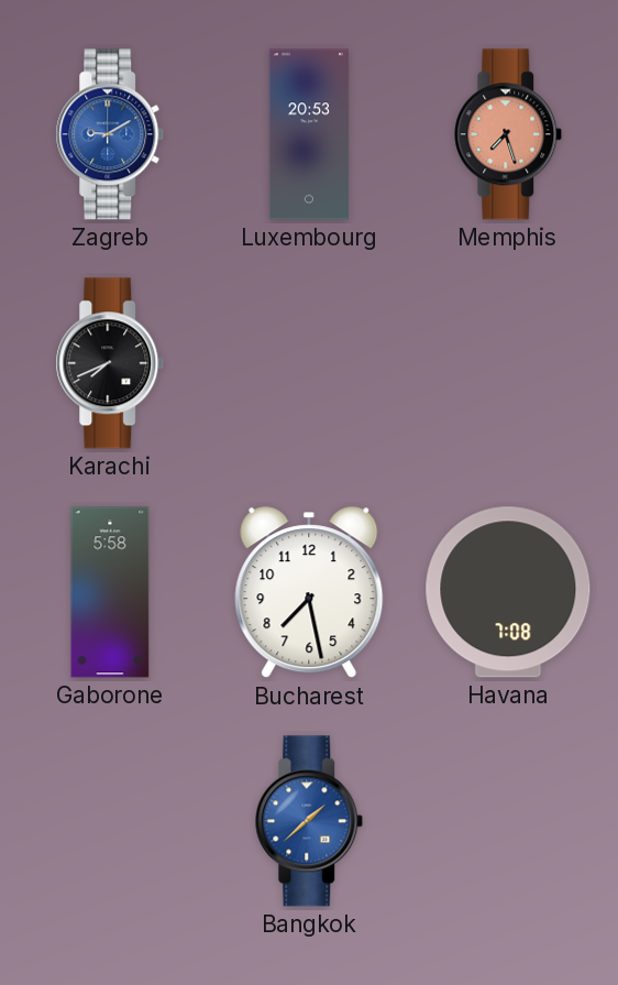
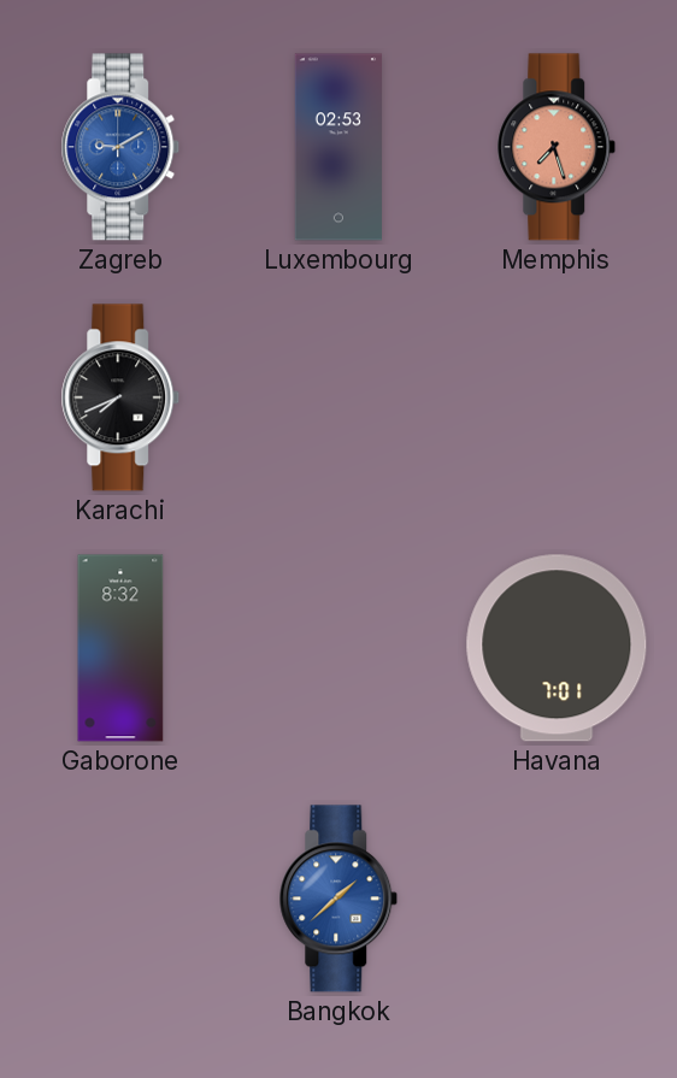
Luxembourg: 20:53 -> 02:53 (338, 147)
Gaborone: 5:58 -> 8:32 (120, 648)
Bucharest: 7:28 -> none (309, 593)
Havana: 7:08 -> 7:01 (557, 648)
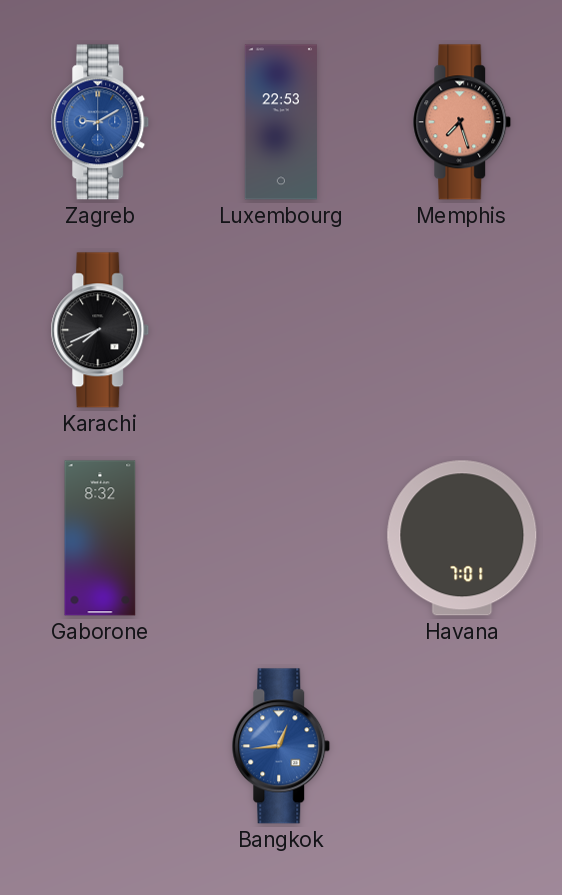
Luxembourg: 02:53 -> 22:53 (281, 122)
Bangkok: 1:38 -> 12:44 (281, 746)
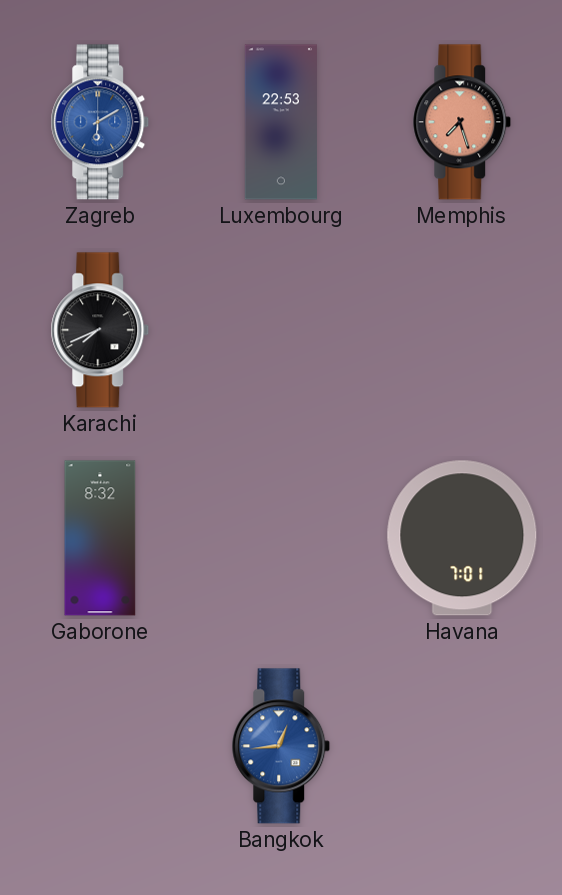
Zagreb: 9:10 -> 6:10 (100, 122)
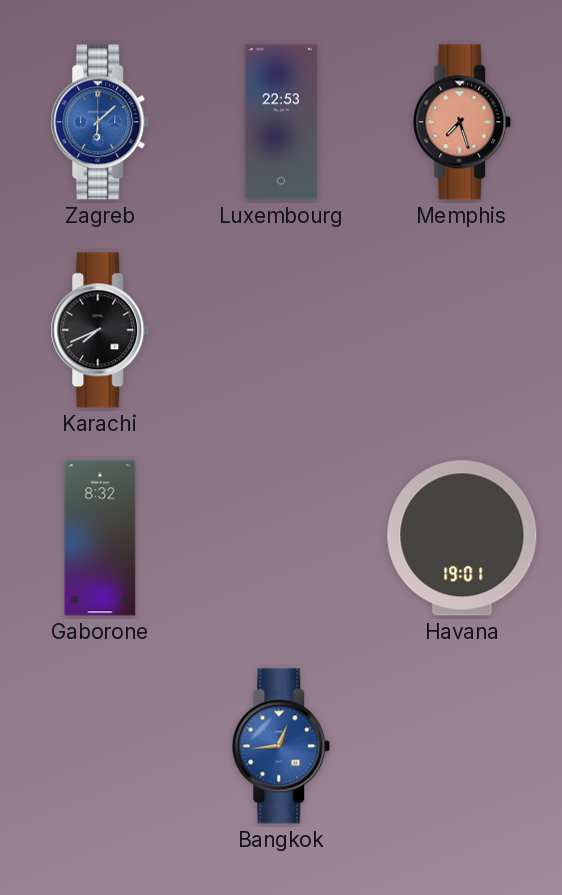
Zagreb: 6:10 -> 6:08 (100, 122)
Havana: 7:01 -> 19:01 (462, 538)
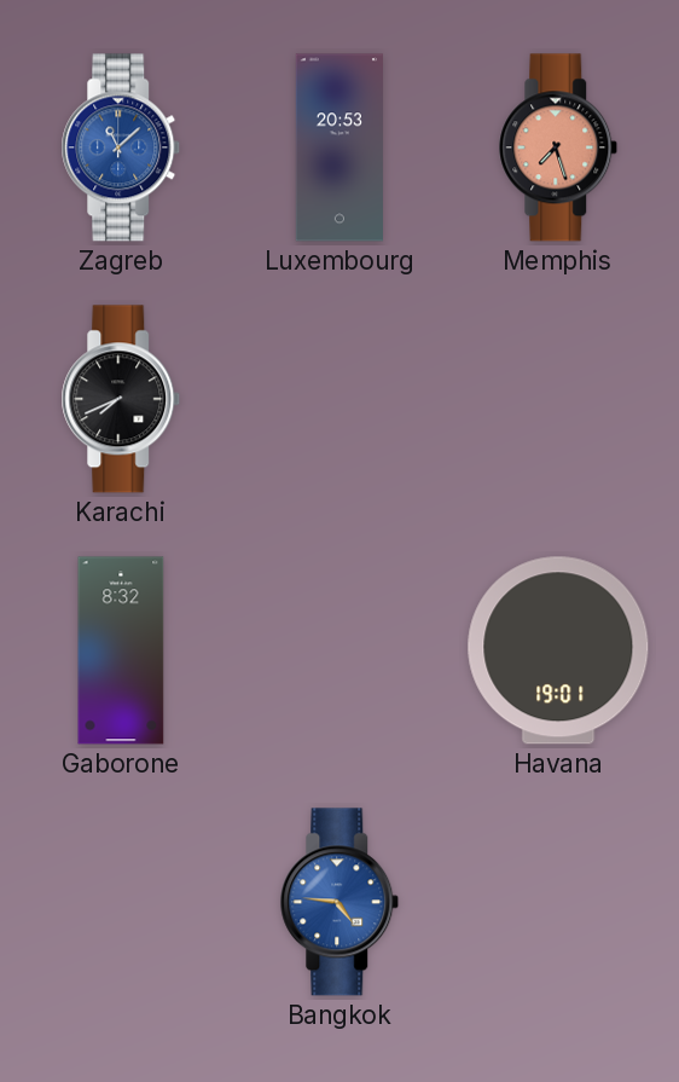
Zagreb: 6:08 -> 11:08 (121, 147)
Luxembourg: 22:53 -> 20:53 (339, 147)
Bangkok: 12:44 -> 4:46 (339, 902)
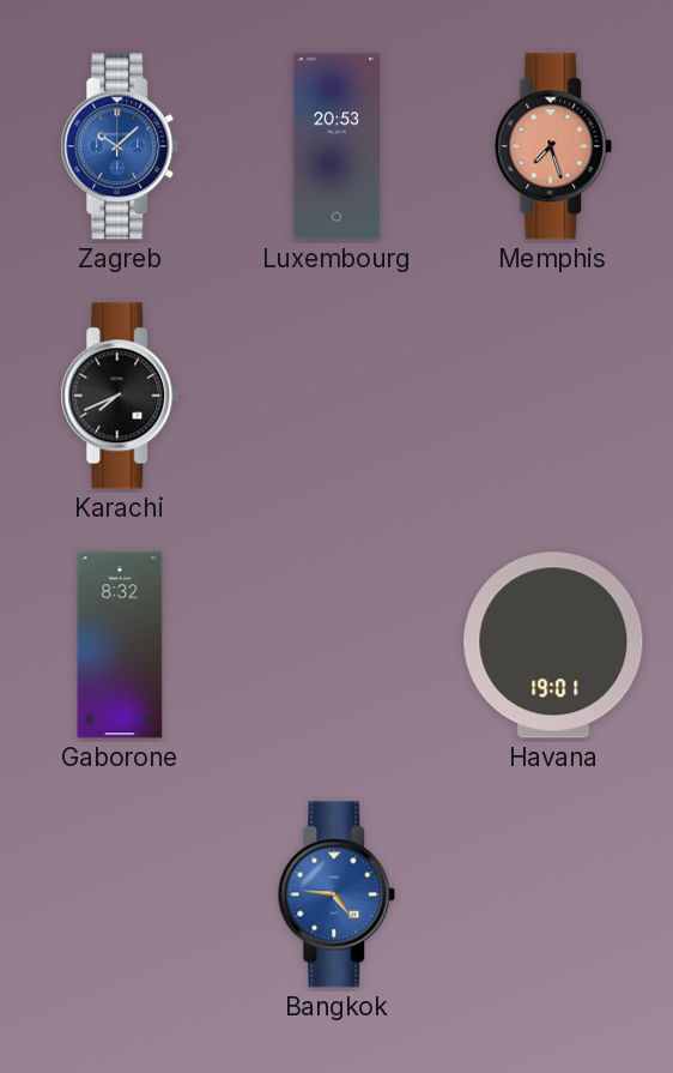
Zagreb: 11:08 -> 10:08 (120, 146)
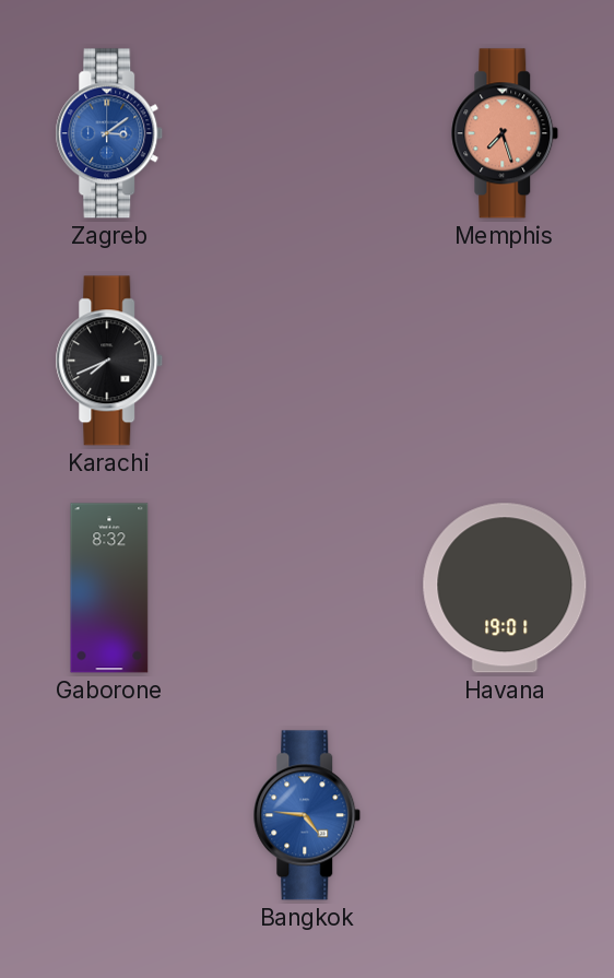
Zagreb: 10:08 -> 3:09 (109, 133)
Luxembourg: 20:53 -> none (336, 146)
